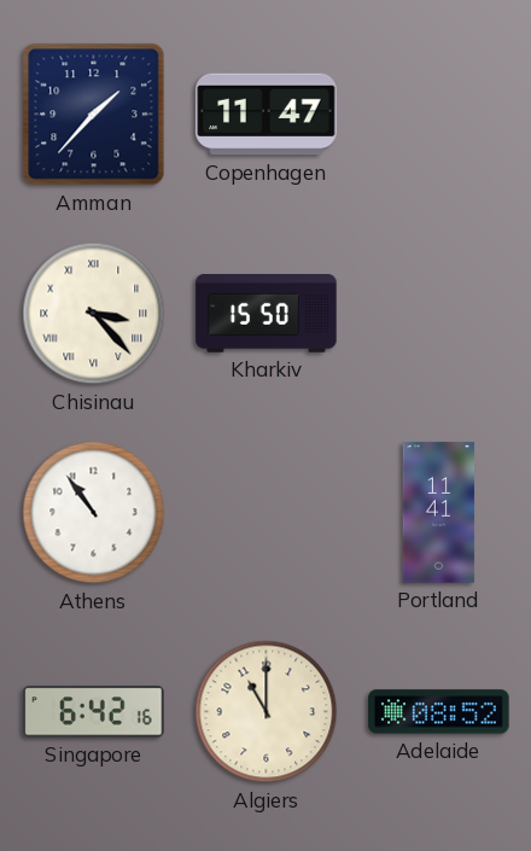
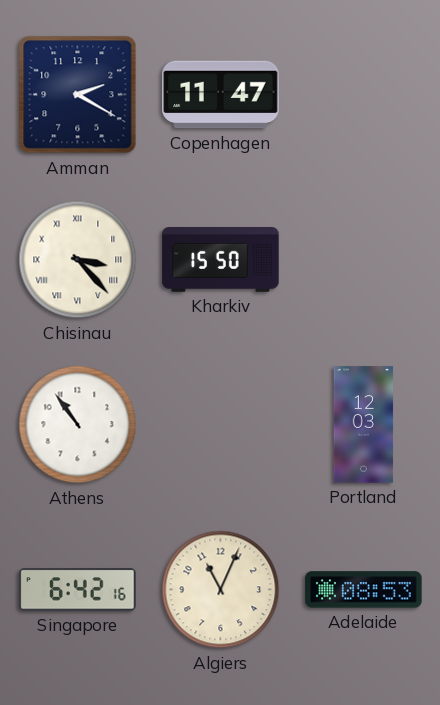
Amman: 1:37 -> 2:20 (78, 95)
Portland: 11:41 -> 12:03 (364, 425)
Algiers: 11:00 -> 11:04 (221, 590)
Adelaide: 08:52 -> 08:53 (364, 590)
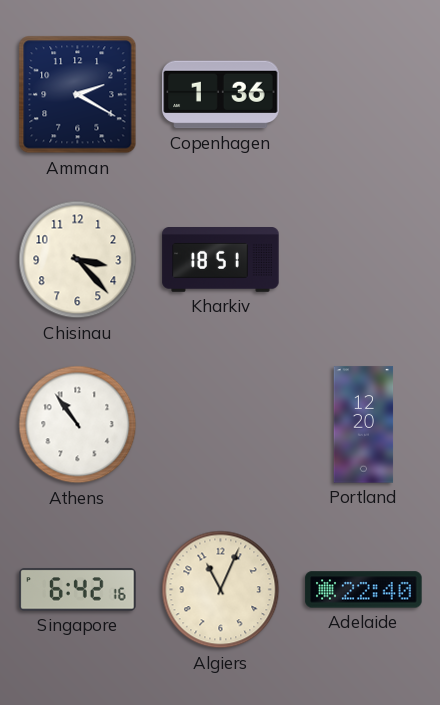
Copenhagen: 11:47 -> 1:36 (221, 95)
Chisinau numerals: Roman -> Arabic (78, 260)
Kharkiv: 15:50 -> 18:51 (221, 260)
Portland: 12:03 -> 12:20 (364, 425)
Adelaide: 08:53 -> 22:40 (364, 590)
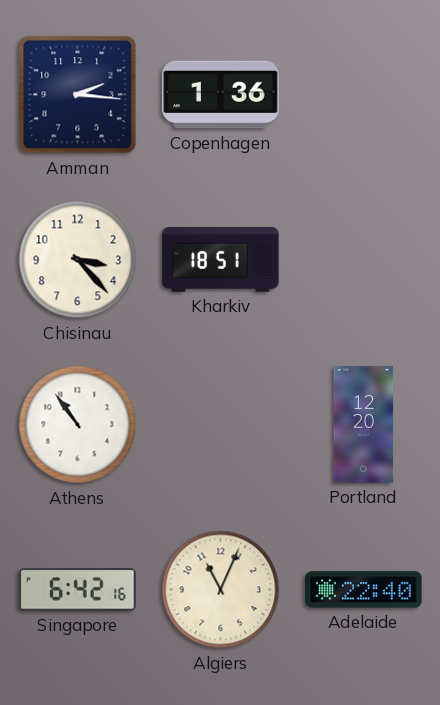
Amman: 2:20 -> 2:16 (78, 95)
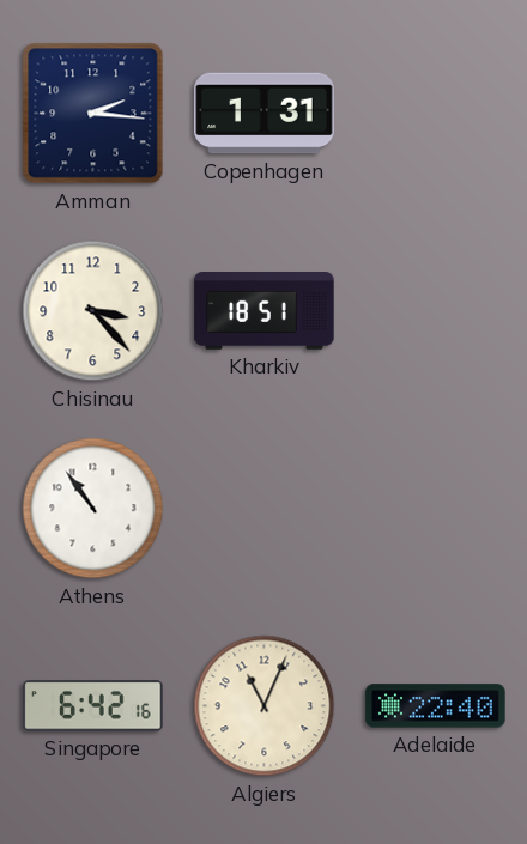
Copenhagen: 1:36 -> 1:31 (265, 114)
Portland: 12:20 -> none (364, 425)
